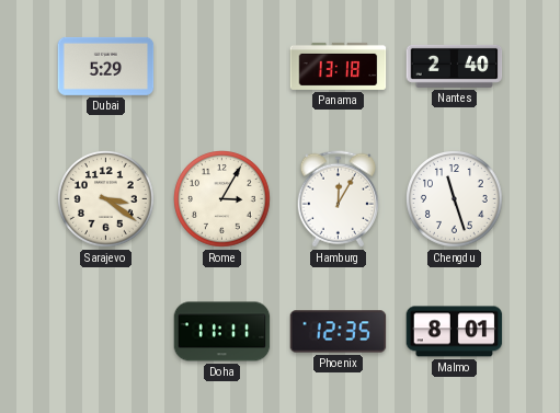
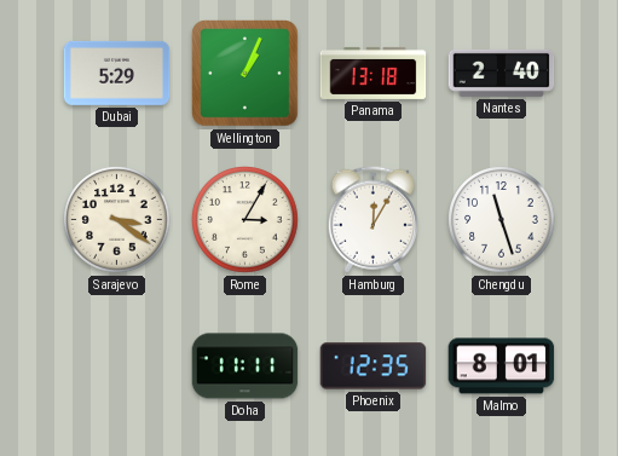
Wellington: none -> 1:04 (246, 74)
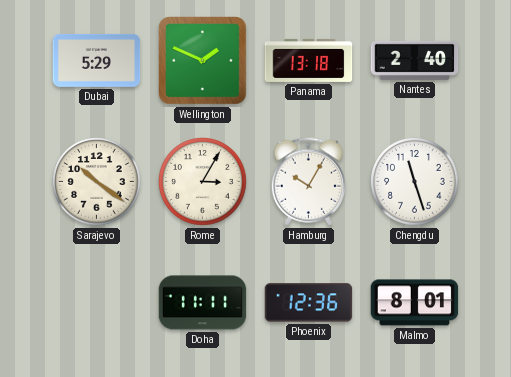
Wellington: 1:04 -> 1:49 (203, 61)
Sarajevo: 3:21 -> 10:21 (97, 182)
Hamburg: 12:05 -> 10:05 (308, 182)
Phoenix: 12:35 -> 12:36 (309, 303)
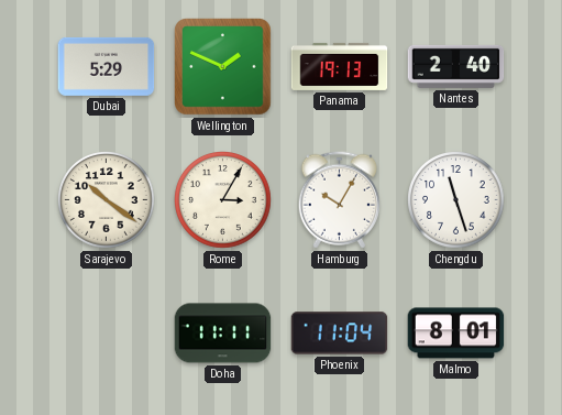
Panama: 13:18 -> 19:13 (340, 66)
Phoenix: 12:36 -> 11:04 (340, 334)
